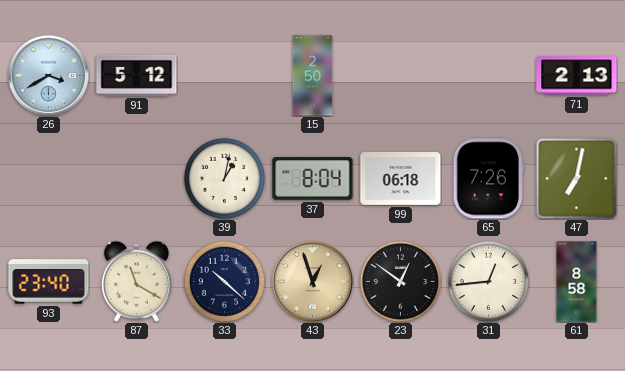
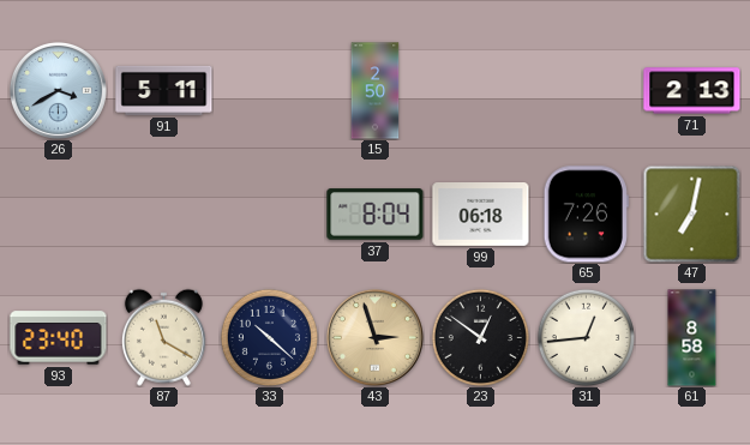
91: 5:12 -> 5:11 (164, 90)
39: 1:02 -> none (224, 178)
43: 12:57 -> 2:57 (374, 337)
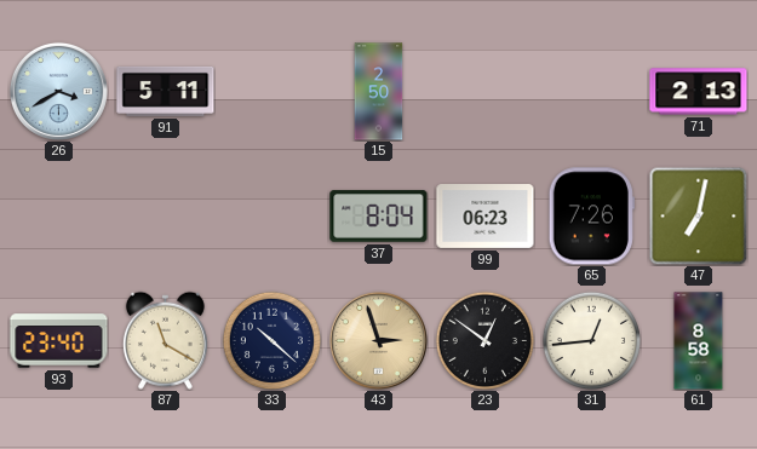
99: 06:18 -> 06:23 (486, 217)
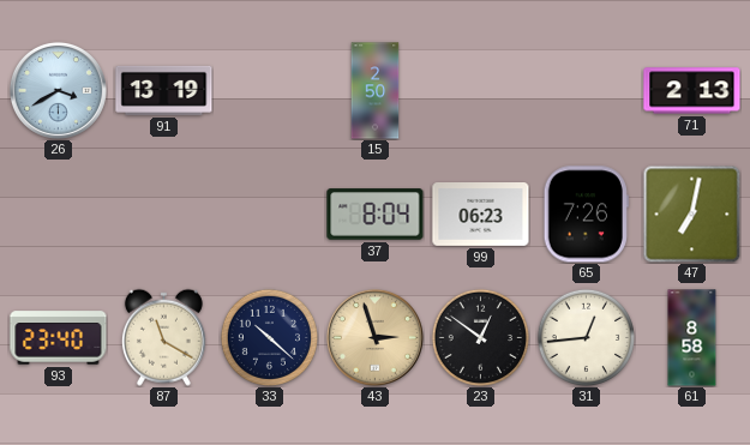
91: 5:11 -> 13:19 (164, 90)
